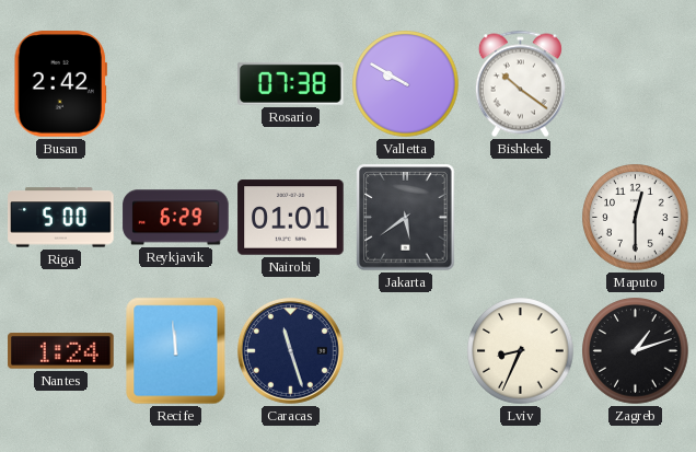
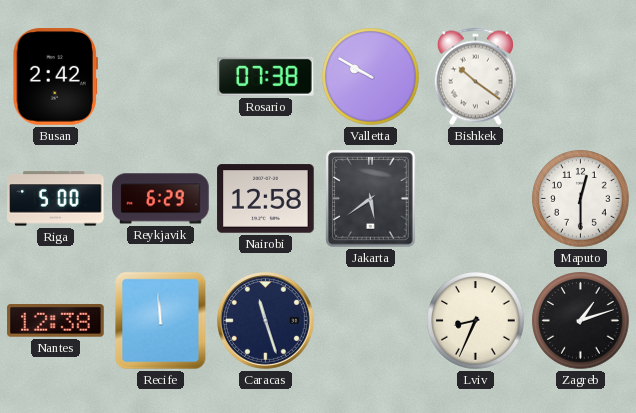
Nairobi: 01:01 -> 12:58 (266, 199)
Nantes: 1:24 -> 12:38 (56, 321)
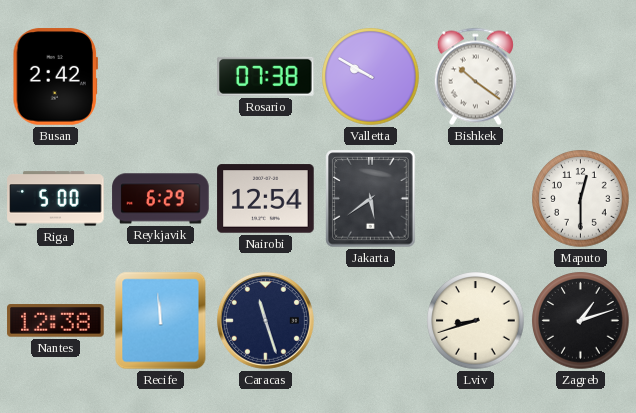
Nairobi: 12:58 -> 12:54 (266, 199)
Lviv: 8:34 -> 8:42 (476, 321)
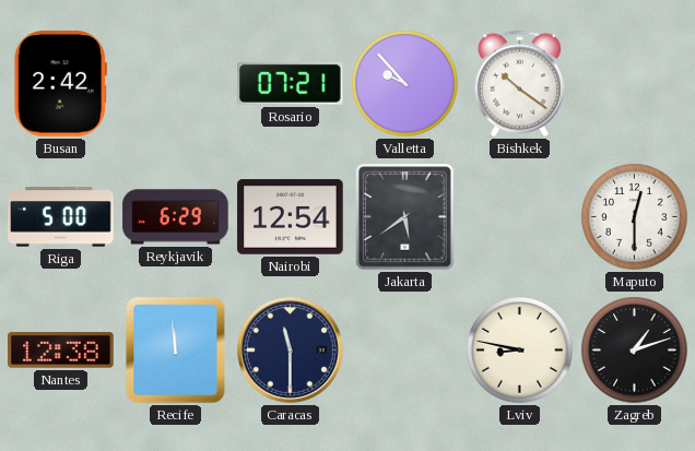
Rosario: 07:38 -> 07:21 (291, 83)
Valletta: 9:50 -> 9:53 (405, 84)
Caracas: 11:27 -> 11:30 (290, 349)
Lviv: 8:42 -> 8:47 (520, 351)
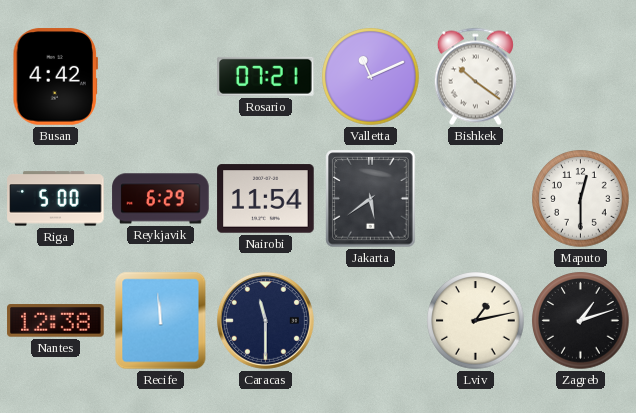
Busan: 2:42 -> 4:42 (55, 77)
Valletta: 9:53 -> 11:11 (371, 77)
Nairobi: 12:54 -> 11:54 (266, 199)
Lviv: 8:47 -> 1:13 (476, 321)
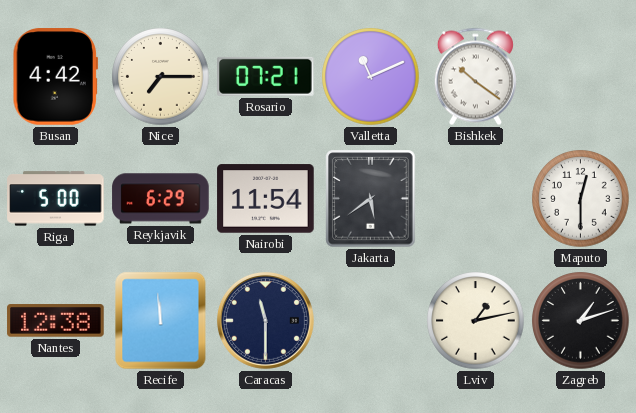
Nice: none -> 7:15 (161, 77)
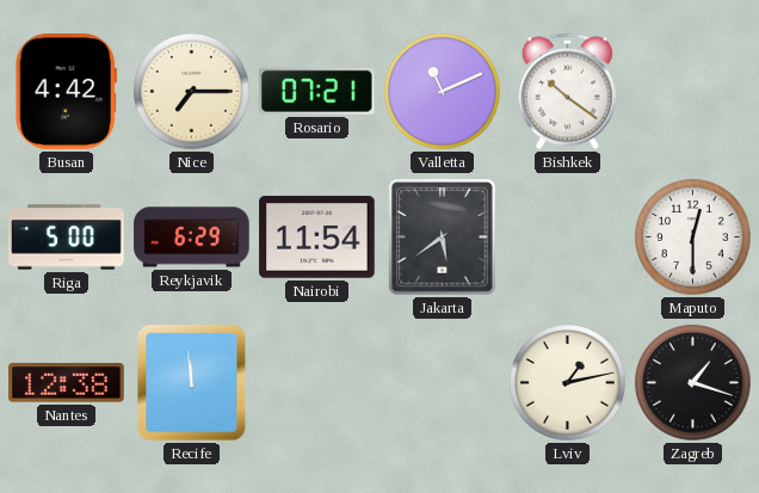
Caracas: 11:30 -> none (265, 320)
Zagreb: 1:12 -> 1:18 (693, 383)
